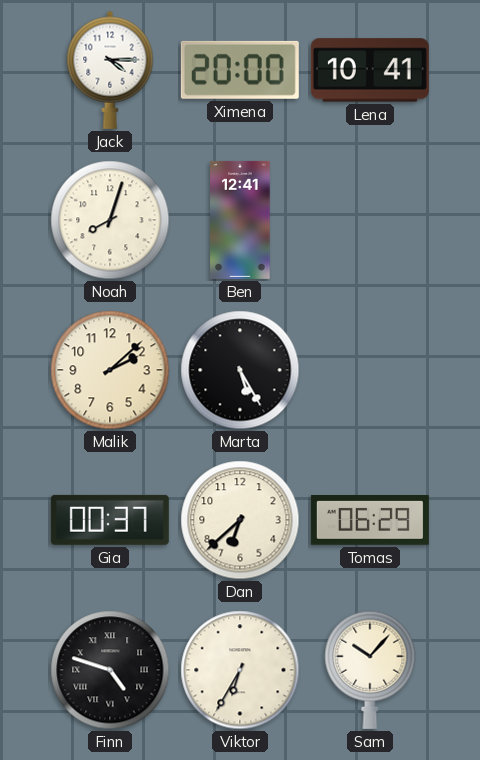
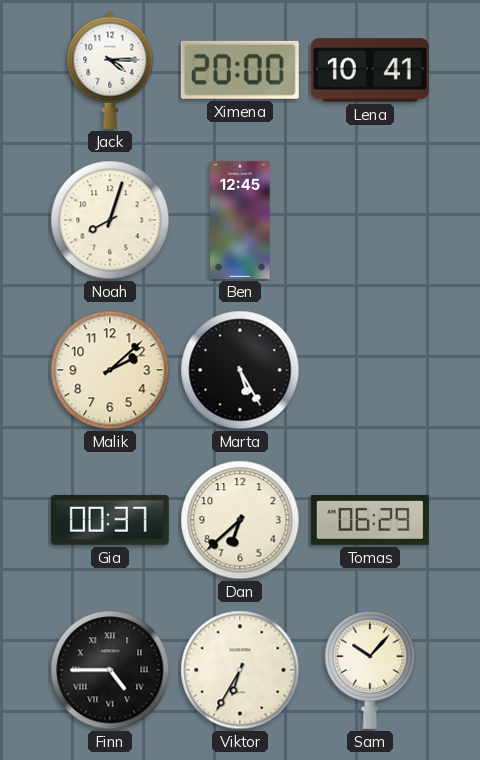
Ben: 12:41 -> 12:45 (240, 220)
Finn: 4:48 -> 4:45 (110, 670)
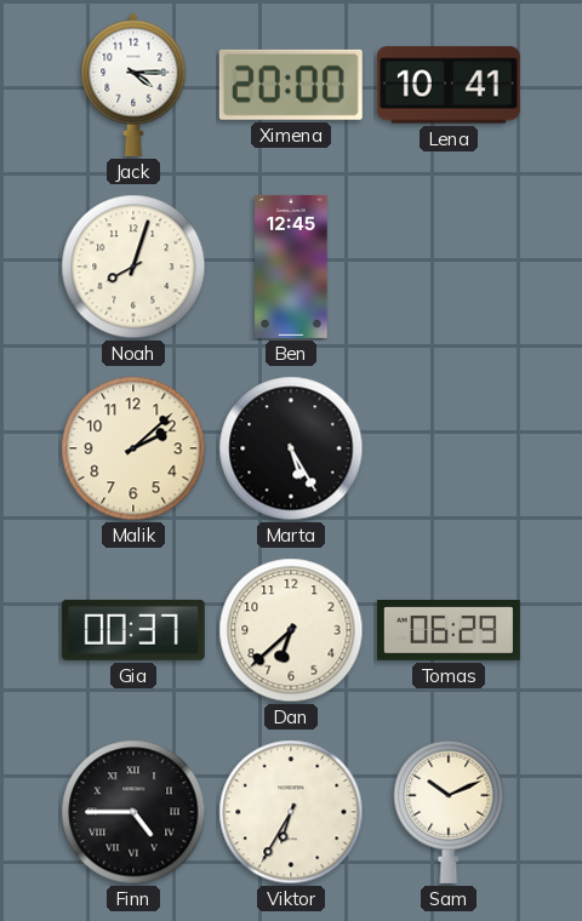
Sam: 10:07 -> 10:11 (449, 812)
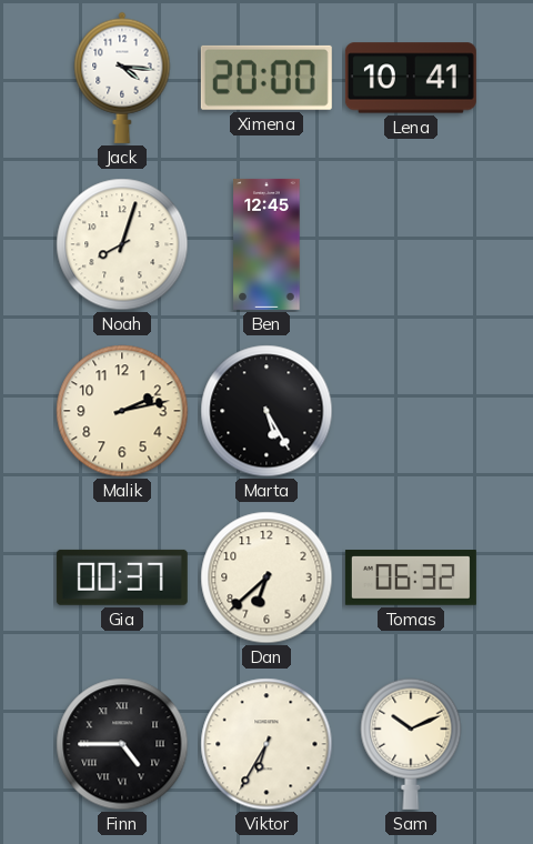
Jack: 4:15 -> 4:16 (122, 78)
Malik: 2:08 -> 2:13 (122, 411)
Tomas: 06:29 -> 06:32 (411, 579)
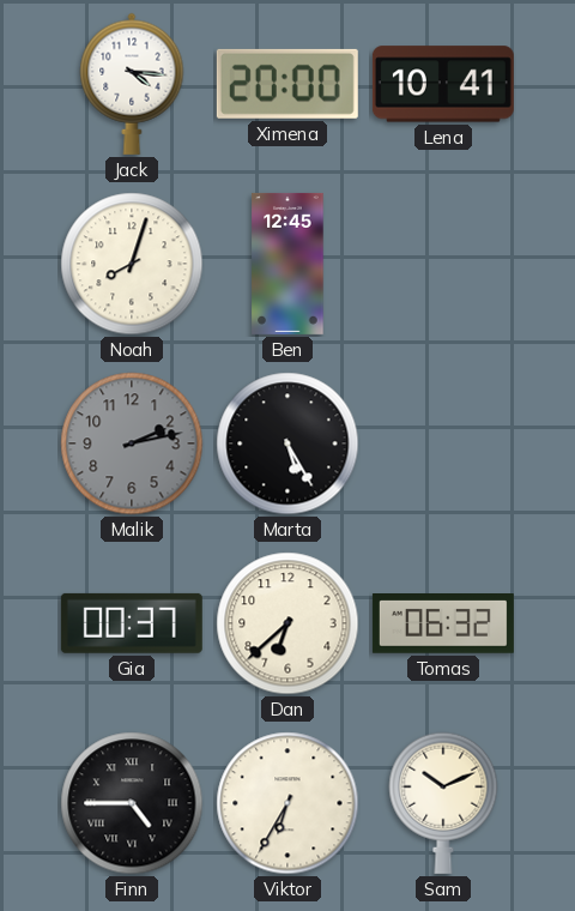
Malik dial: cream -> grey (132, 444)
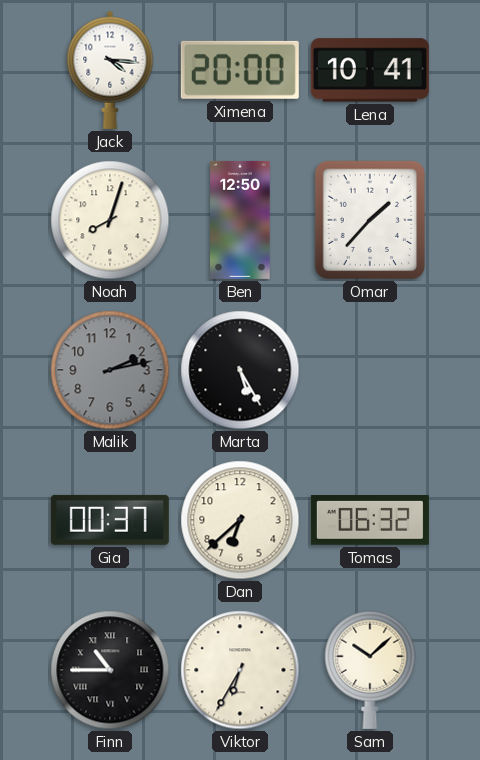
Ben: 12:45 -> 12:50 (240, 220)
Omar: none -> 1:37 (370, 220)
Finn: 4:45 -> 10:45 (110, 670)
Sam: 10:11 -> 10:08 (370, 670)
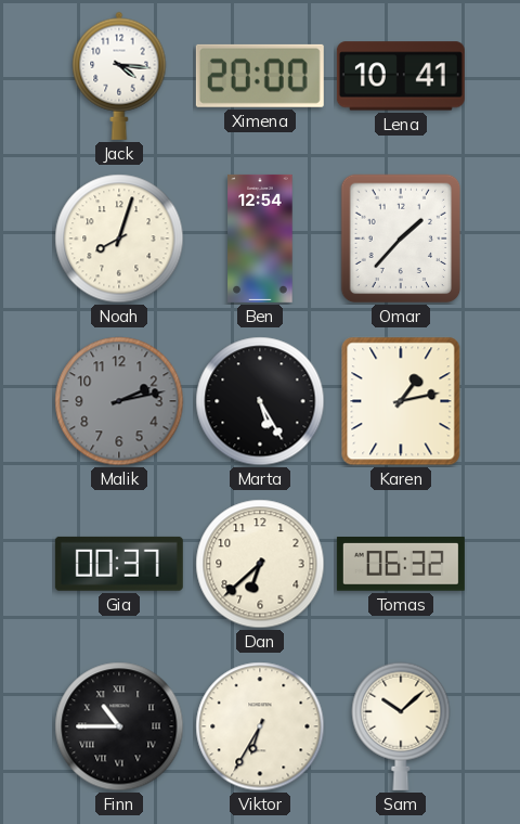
Ben: 12:50 -> 12:54 (260, 239)
Karen: none -> 1:13 (401, 401)
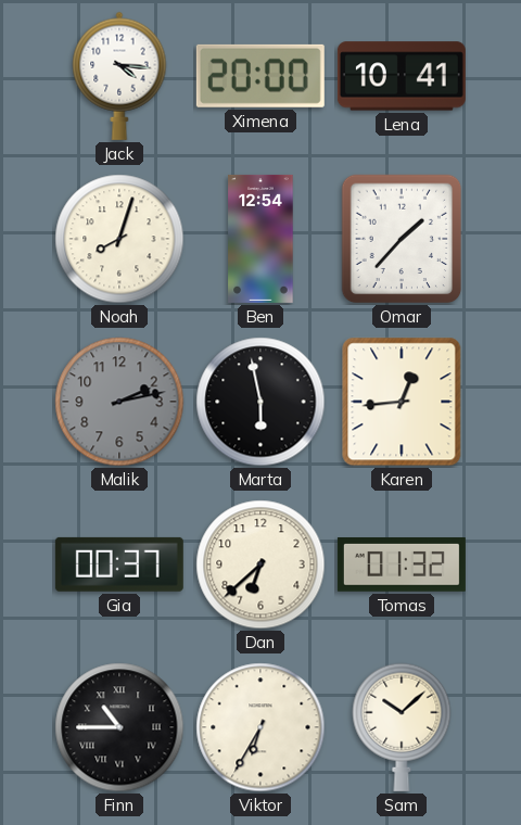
Marta: 5:25 -> 5:58 (260, 402)
Karen: 1:13 -> 12:44 (402, 402)
Tomas: 06:32 -> 01:32 (402, 566)
